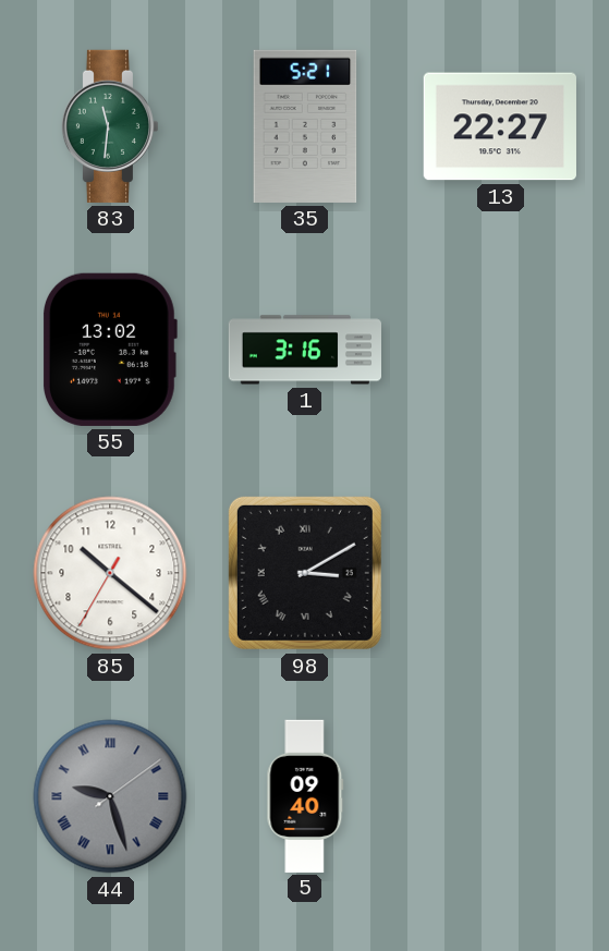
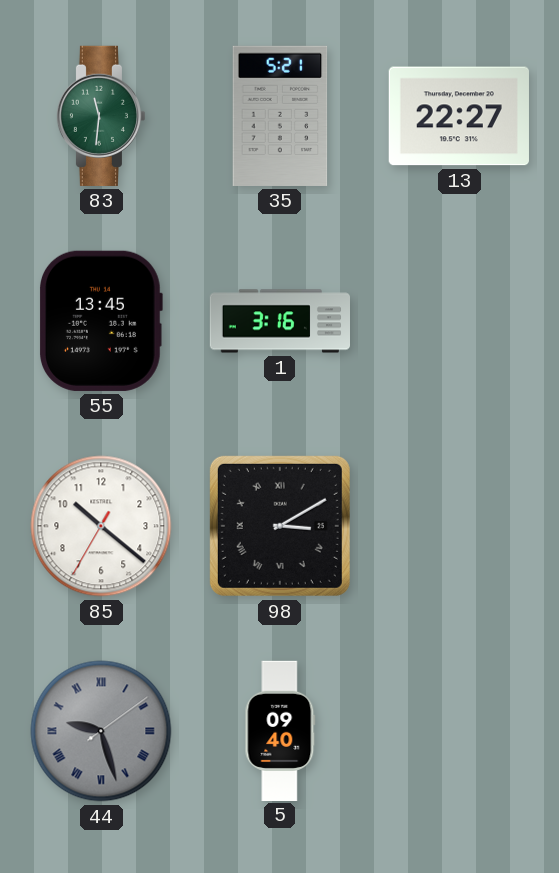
55: 13:02 -> 13:45 (101, 321)
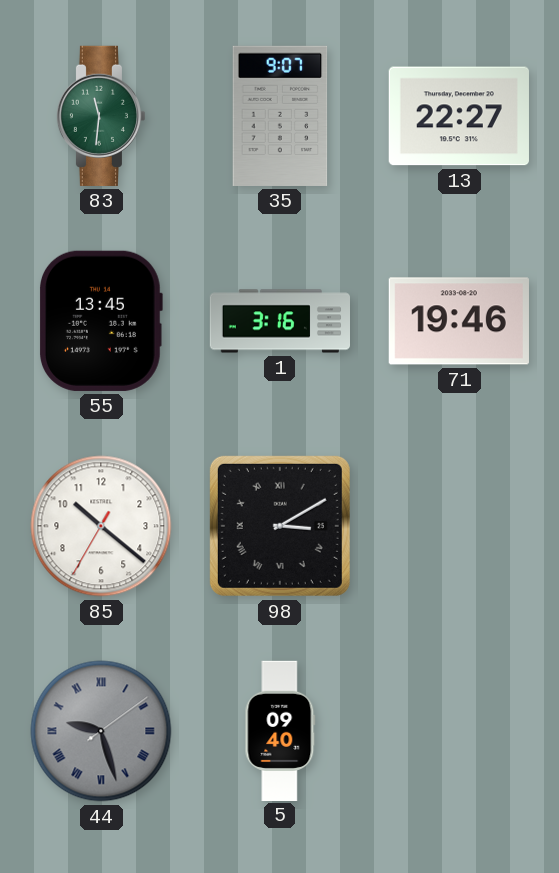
35: 5:21 -> 9:07 (280, 116)
71: none -> 19:46 (459, 321)
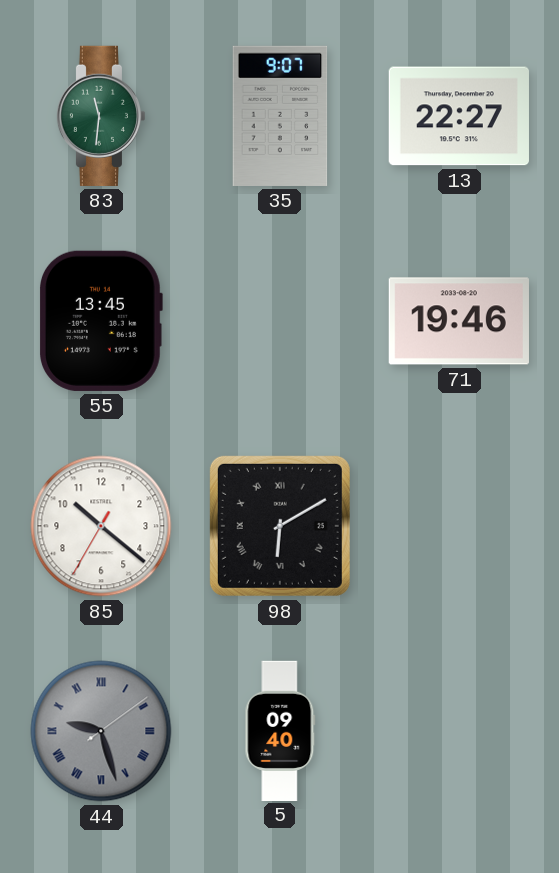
1: 3:16 -> none (279, 321)
98: 3:10 -> 6:10 (280, 526)
